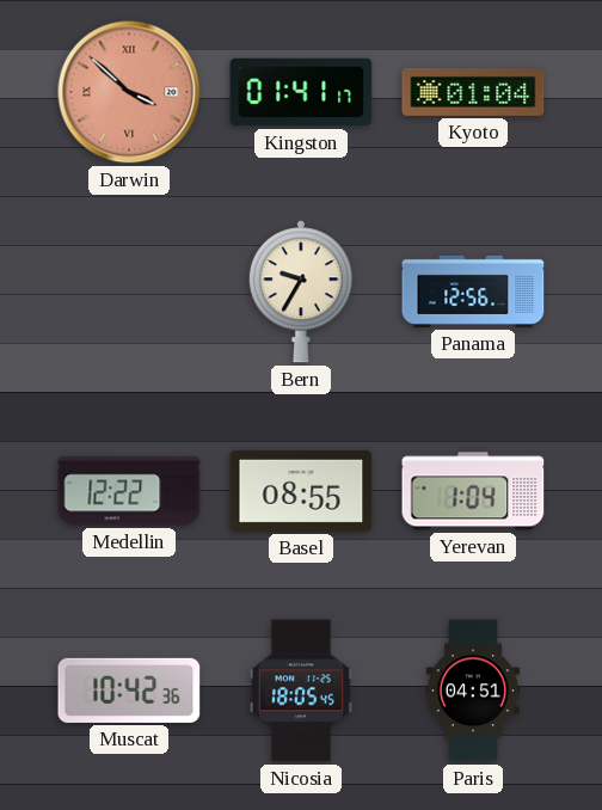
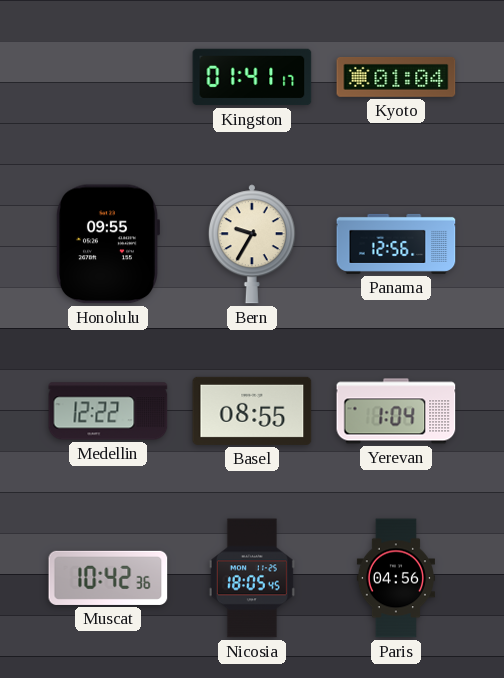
Darwin: 3:52 -> none (129, 92)
Honolulu: none -> 09:55 (107, 244)
Paris: 04:51 -> 04:56 (396, 578)
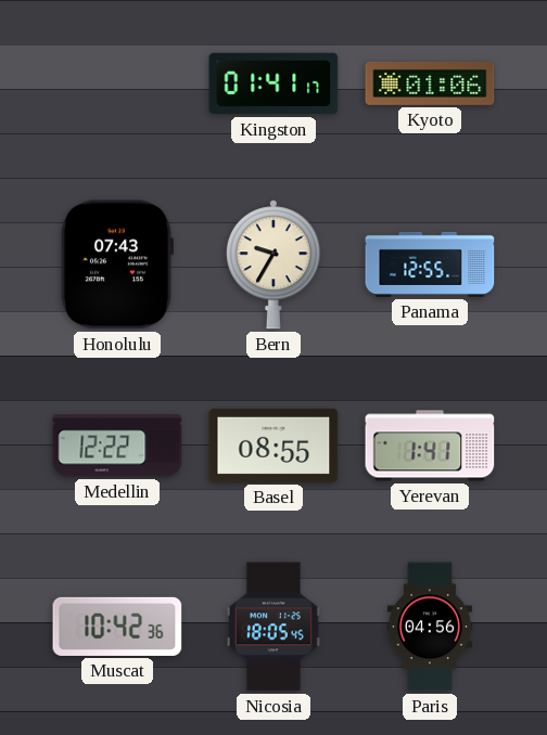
Kyoto: 01:04 -> 01:06 (430, 83)
Honolulu: 09:55 -> 07:43 (116, 265)
Panama: 12:56 -> 12:55 (430, 265)
Yerevan: 1:04 -> 1:41 (430, 446)
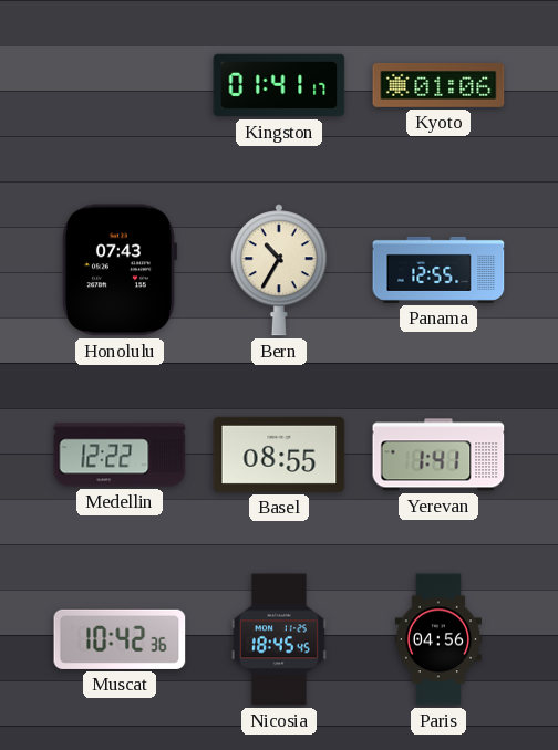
Bern: 9:35 -> 10:35 (279, 270)
Nicosia: 18:05 -> 18:45 (279, 639)
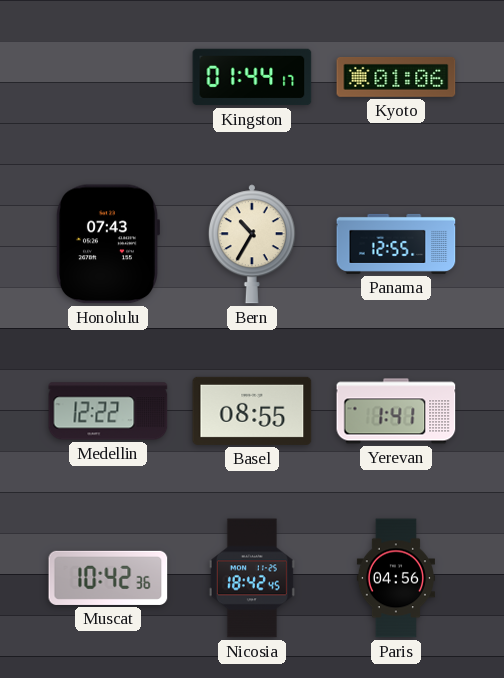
Kingston: 01:41 -> 01:44 (252, 77)
Nicosia: 18:45 -> 18:42 (252, 578)
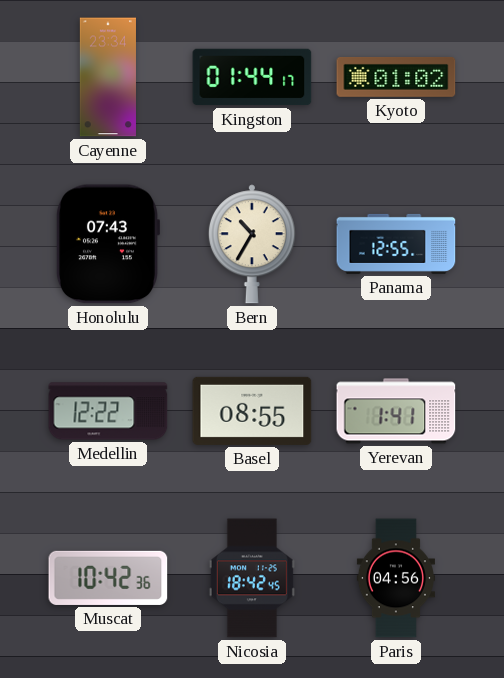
Cayenne: none -> 23:34 (108, 77)
Kyoto: 01:06 -> 01:02 (396, 77)
